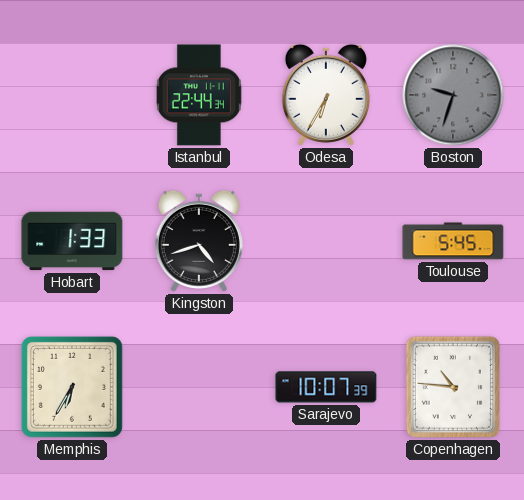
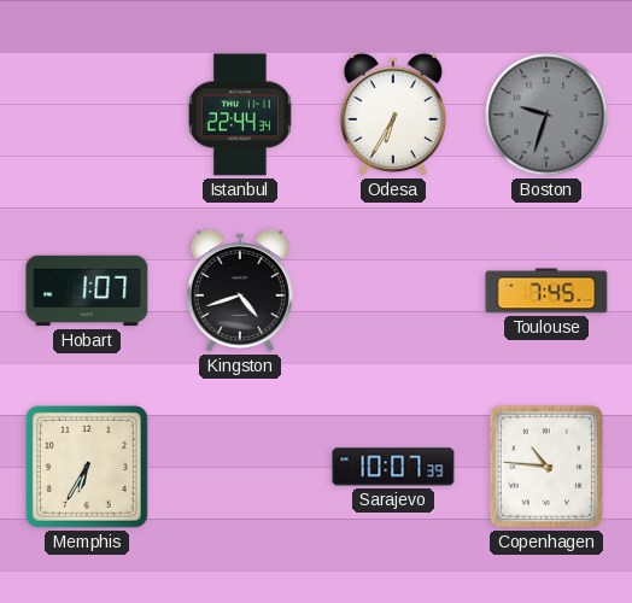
Hobart: 1:33 -> 1:07 (87, 291)
Toulouse: 5:45 -> 7:45 (546, 291)
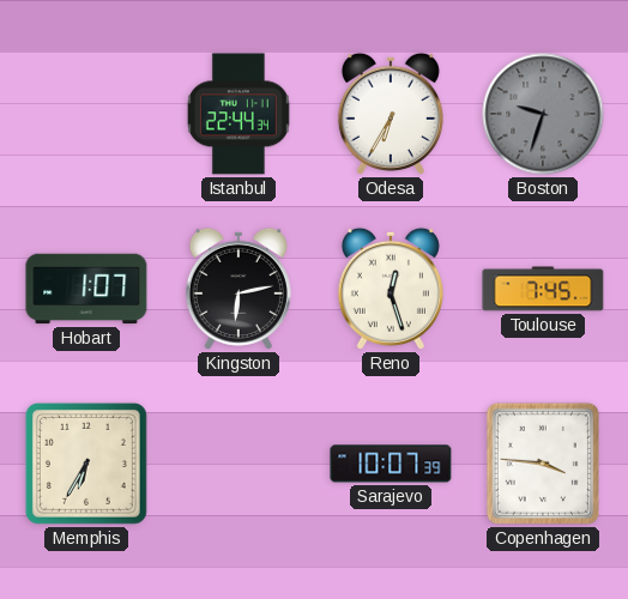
Kingston: 4:42 -> 6:13 (238, 289)
Reno: none -> 12:27 (391, 289)
Copenhagen: 10:46 -> 3:46 (543, 464)
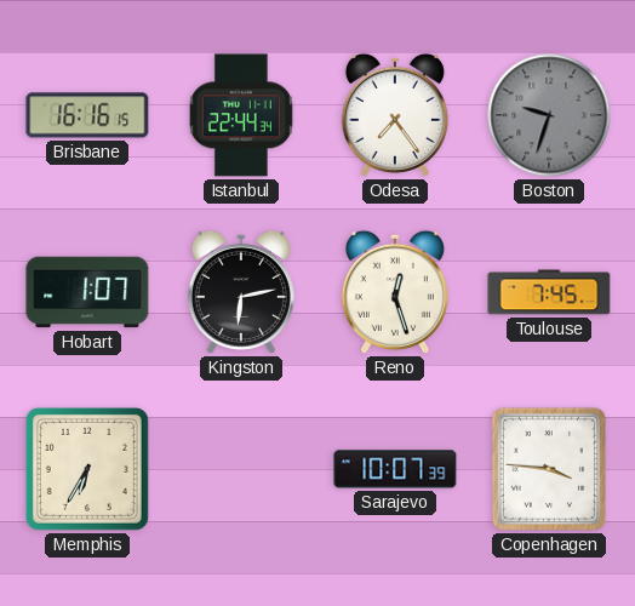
Brisbane: none -> 16:16 (87, 115)
Odesa: 6:35 -> 7:24 (395, 115)
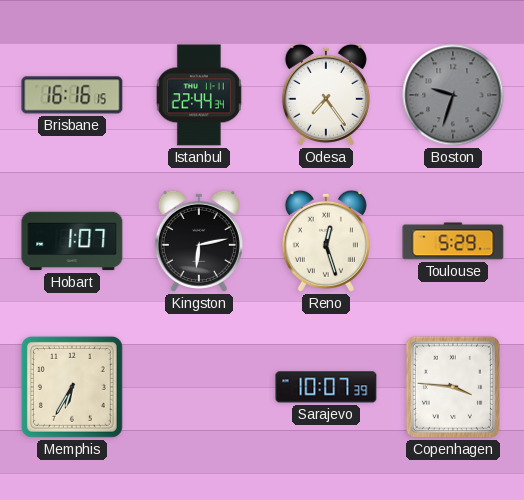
Toulouse: 7:45 -> 5:29 (453, 241)
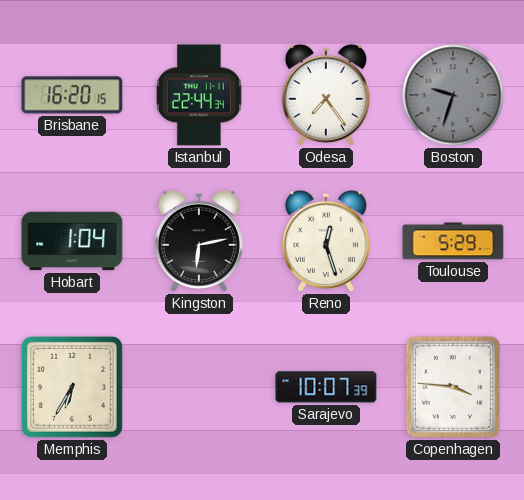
Brisbane: 16:16 -> 16:20 (72, 95)
Hobart: 1:07 -> 1:04 (72, 241)
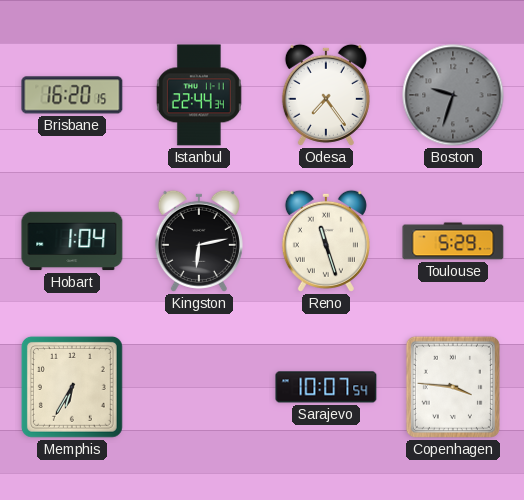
Reno: 12:27 -> 11:27 (326, 241)
Sarajevo: 10:07:39 -> 10:07:54 (326, 387)
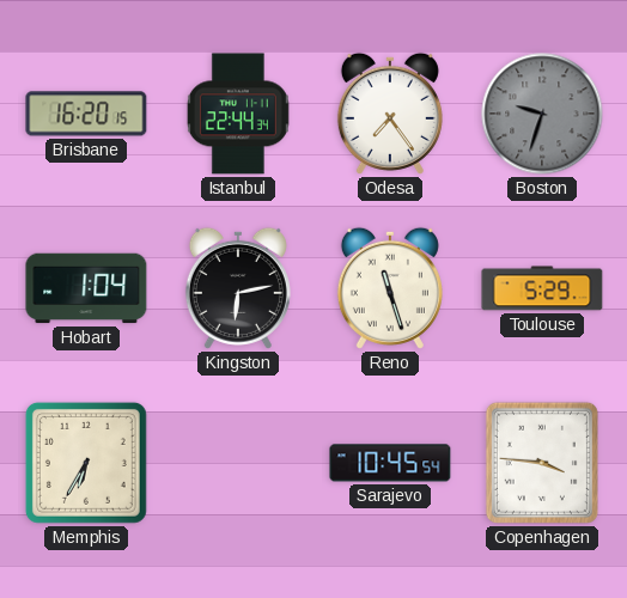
Sarajevo: 10:07 -> 10:45 (390, 463)
